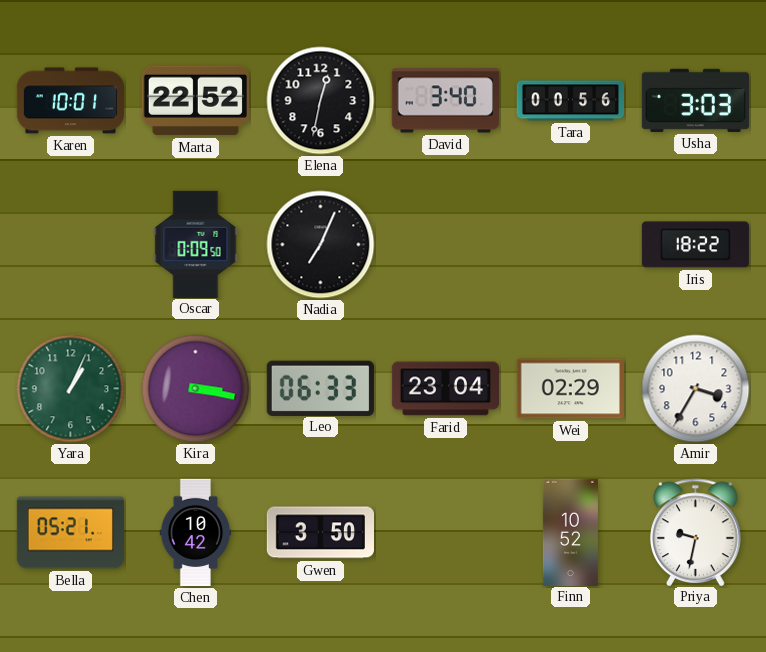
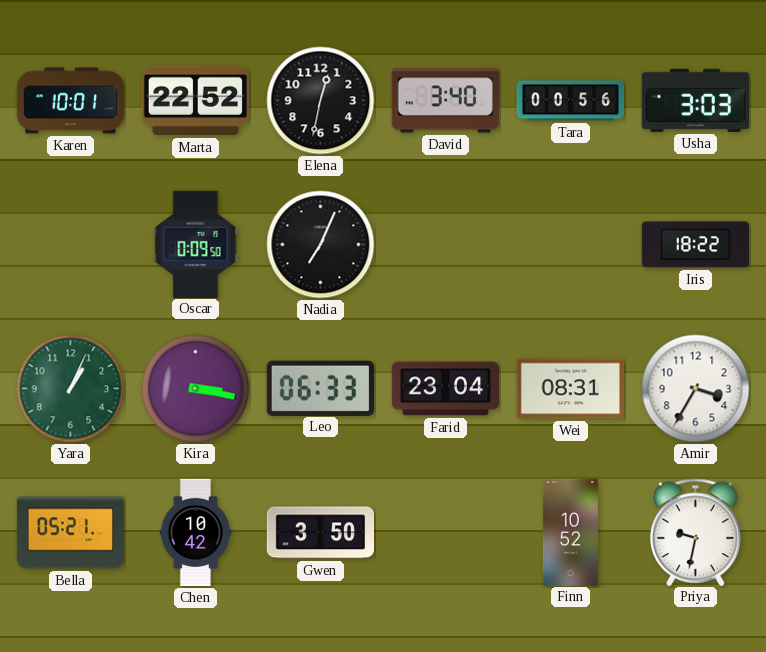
Wei: 02:29 -> 08:31 (570, 389)
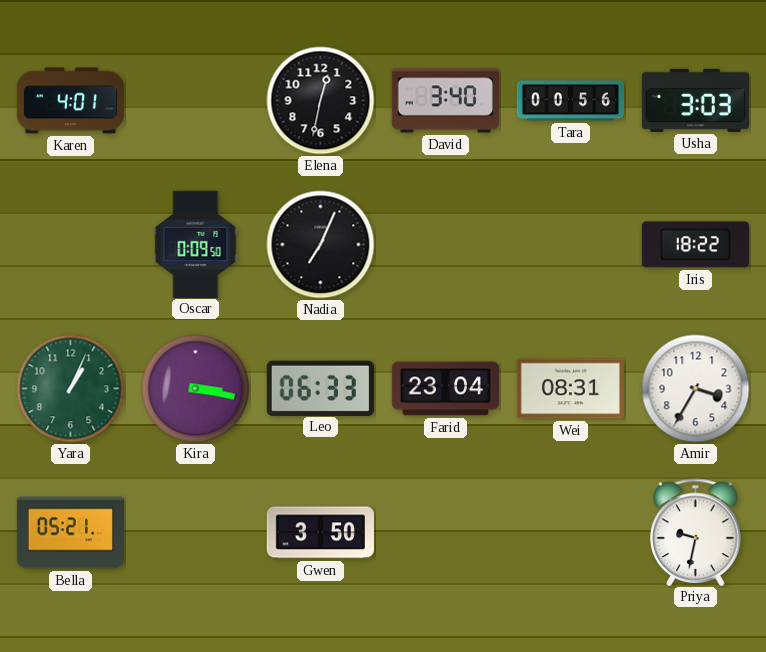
Karen: 10:01 -> 4:01 (70, 101)
Marta: 22:52 -> none (195, 101)
Chen: 10:42 -> none (196, 533)
Finn: 10:52 -> none (570, 532)
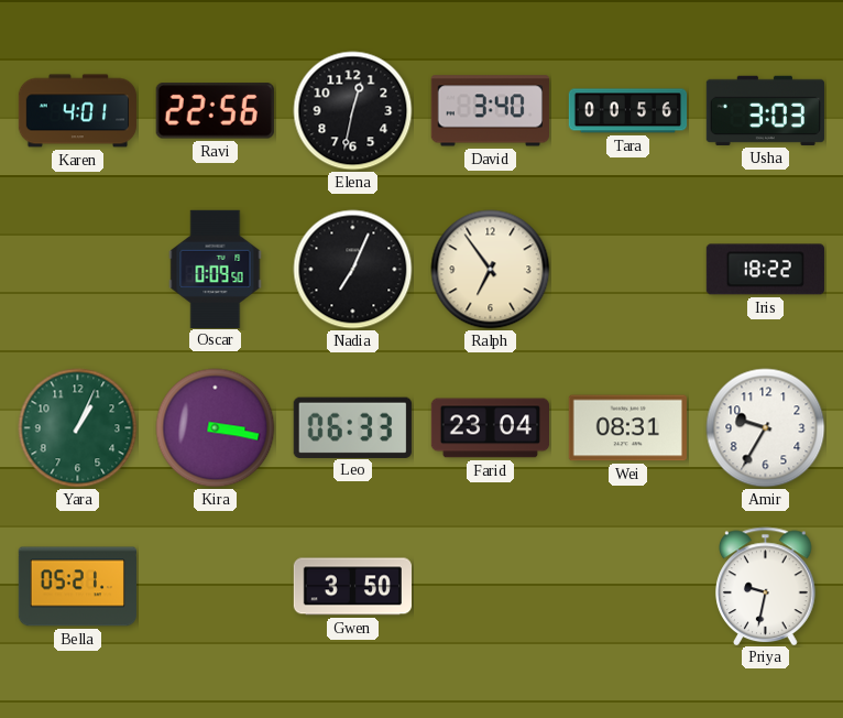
Ravi: none -> 22:56 (215, 111)
Ralph: none -> 6:54 (491, 270)
Amir: 3:35 -> 9:35 (766, 428)
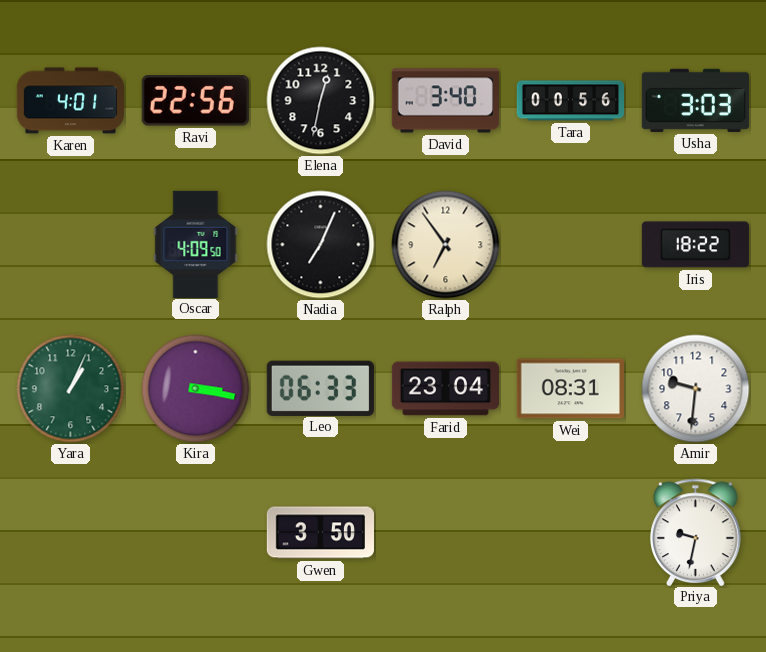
Oscar: 0:09 -> 4:09 (196, 244)
Amir: 9:35 -> 9:31 (696, 389)
Bella: 05:21 -> none (77, 587)
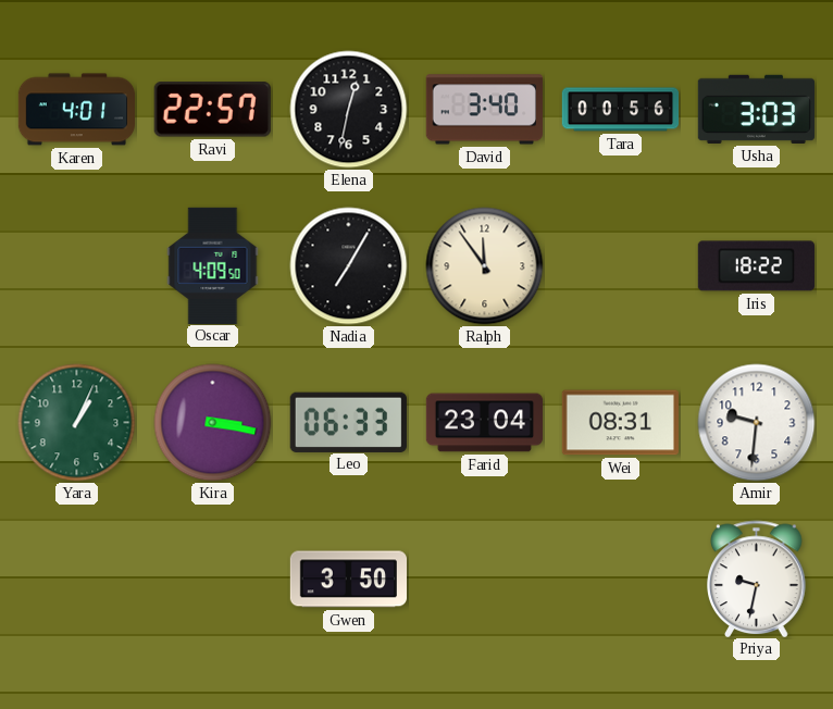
Ravi: 22:56 -> 22:57 (212, 110)
Nadia: 7:04 -> 7:05 (349, 266)
Ralph: 6:54 -> 11:54 (485, 266)
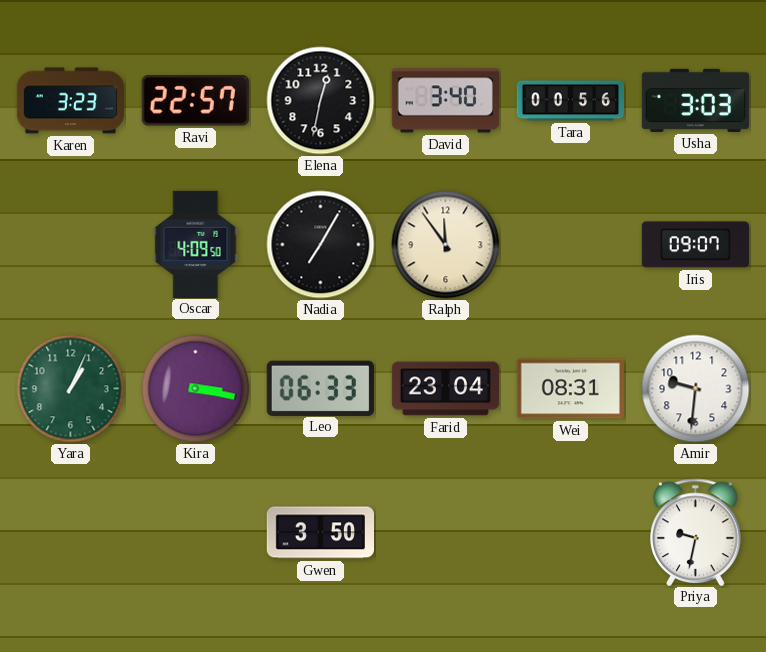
Karen: 4:01 -> 3:23 (70, 101)
Iris: 18:22 -> 09:07 (695, 245)
